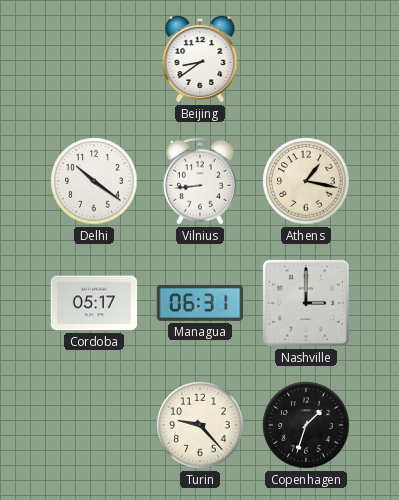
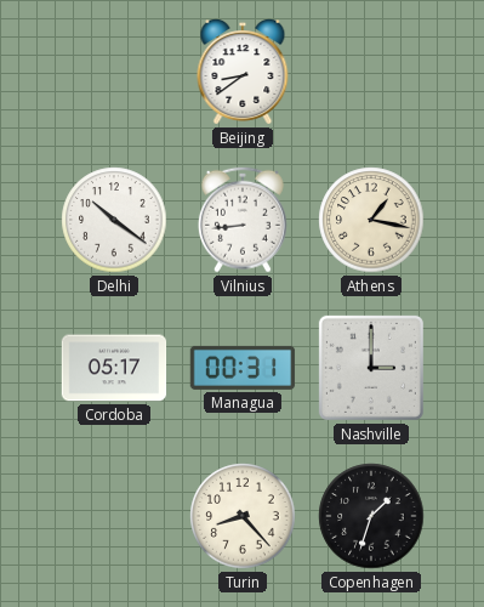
Managua: 06:31 -> 00:31 (243, 368)
Turin: 9:23 -> 8:23 (243, 516)
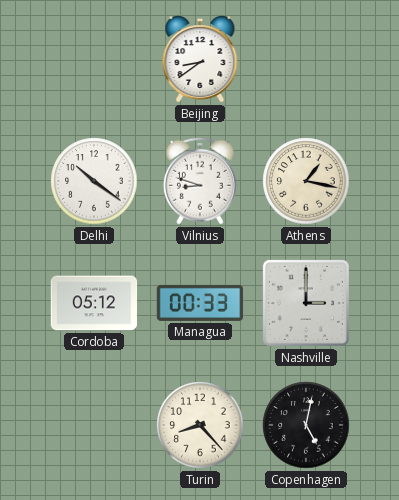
Vilnius: 8:44 -> 8:48 (200, 181)
Cordoba: 05:17 -> 05:12 (94, 303)
Managua: 00:31 -> 00:33 (200, 303)
Copenhagen: 1:33 -> 5:02 (306, 425)
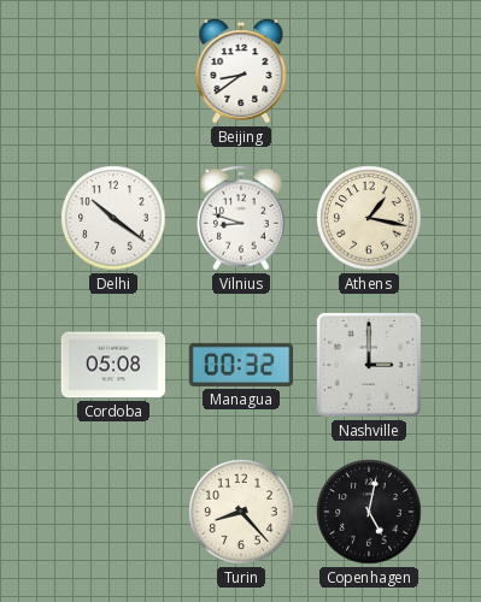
Cordoba: 05:12 -> 05:08 (113, 365)
Managua: 00:33 -> 00:32 (241, 365)
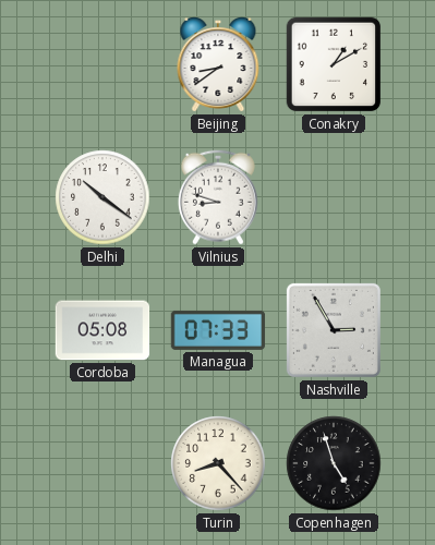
Conakry: none -> 1:10 (334, 64)
Athens: 1:17 -> none (369, 218)
Managua: 00:32 -> 07:33 (218, 330)
Nashville: 3:00 -> 2:55 (334, 330)
Copenhagen: 5:02 -> 4:57 (334, 463)
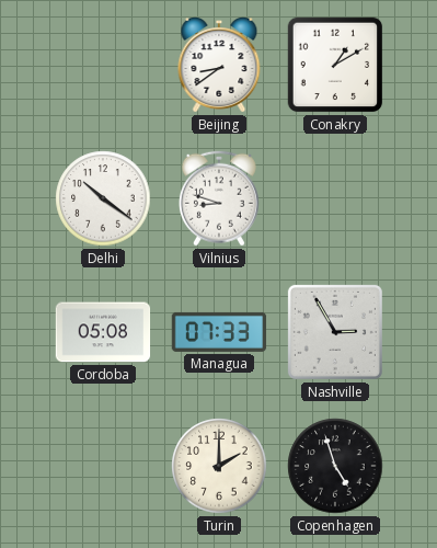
Turin: 8:23 -> 2:00 (219, 466)
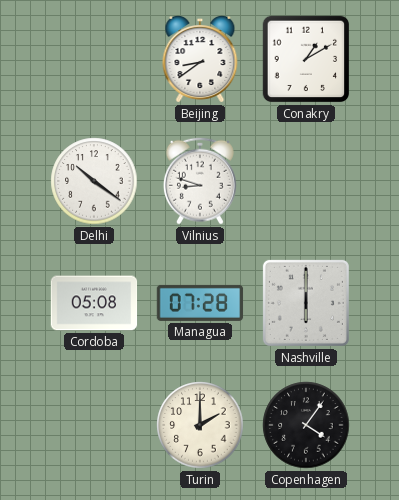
Managua: 07:33 -> 07:28 (200, 303)
Nashville: 2:55 -> 6:00 (306, 303)
Copenhagen: 4:57 -> 4:06 (306, 425)
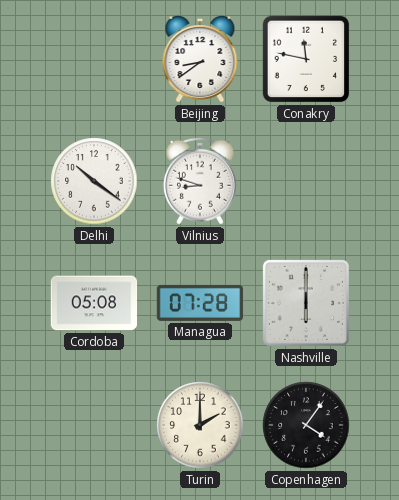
Conakry: 1:10 -> 11:47 (306, 59)
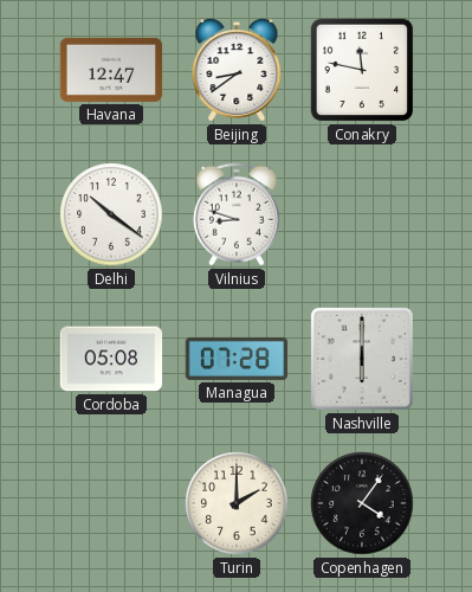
Havana: none -> 12:47 (111, 70)
